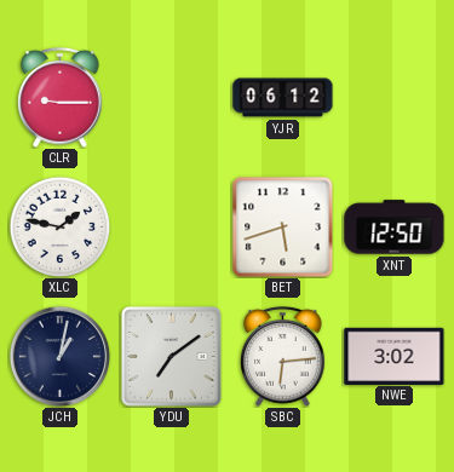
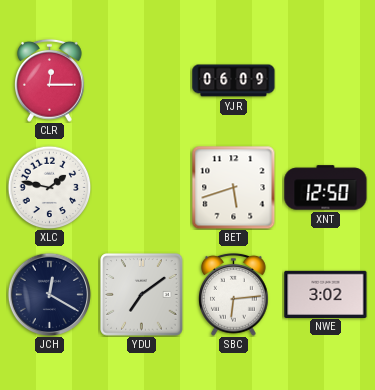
CLR: 9:15 -> 12:15 (50, 80)
YJR: 06:12 -> 06:09 (234, 81)
JCH: 1:02 -> 12:20 (49, 294)
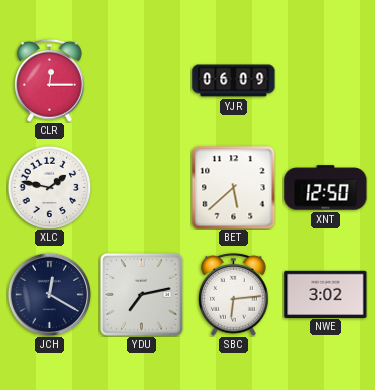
BET: 5:42 -> 5:38 (233, 187)
YDU: 7:09 -> 7:13 (142, 295)
